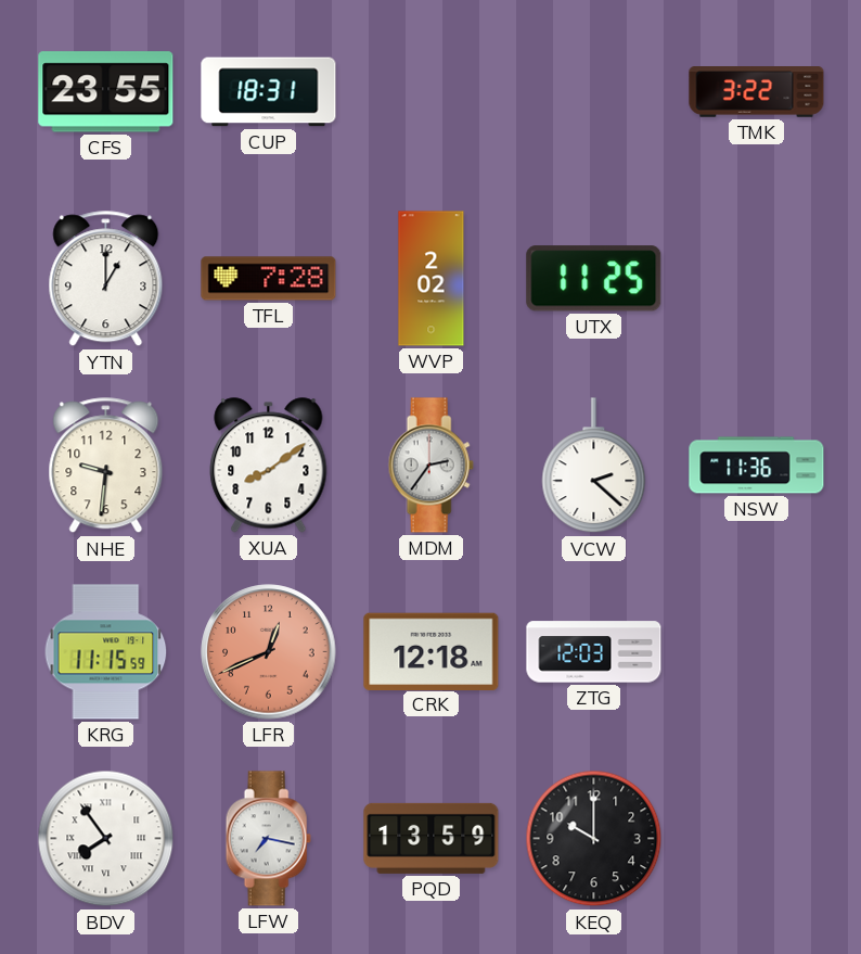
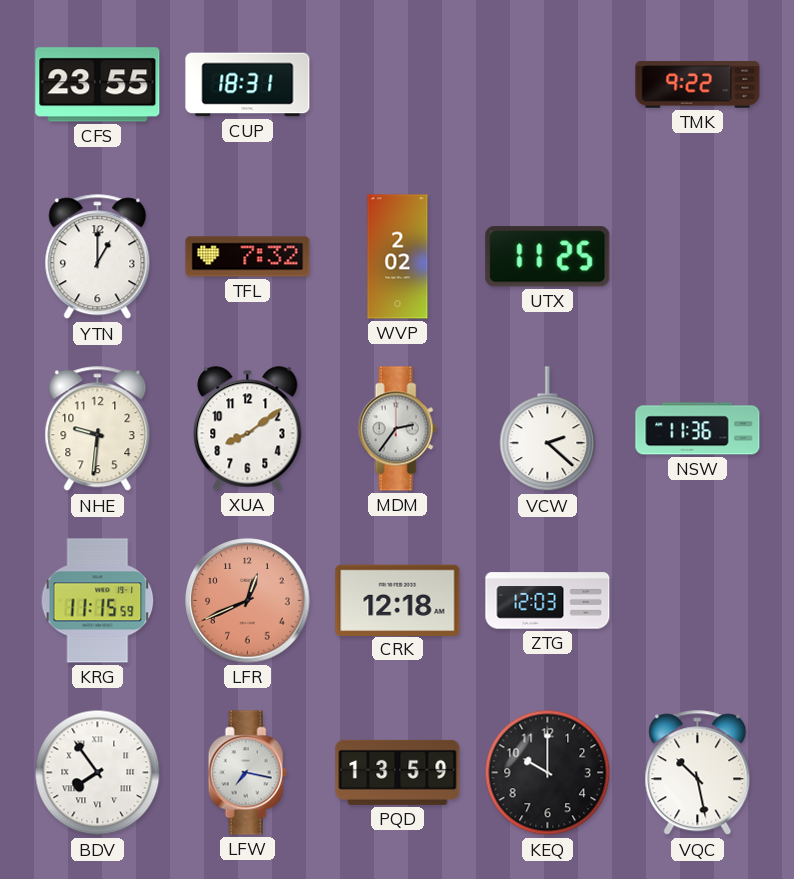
TMK: 3:22 -> 9:22 (698, 85)
TFL: 7:28 -> 7:32 (248, 257)
VQC: none -> 10:28 (698, 773)
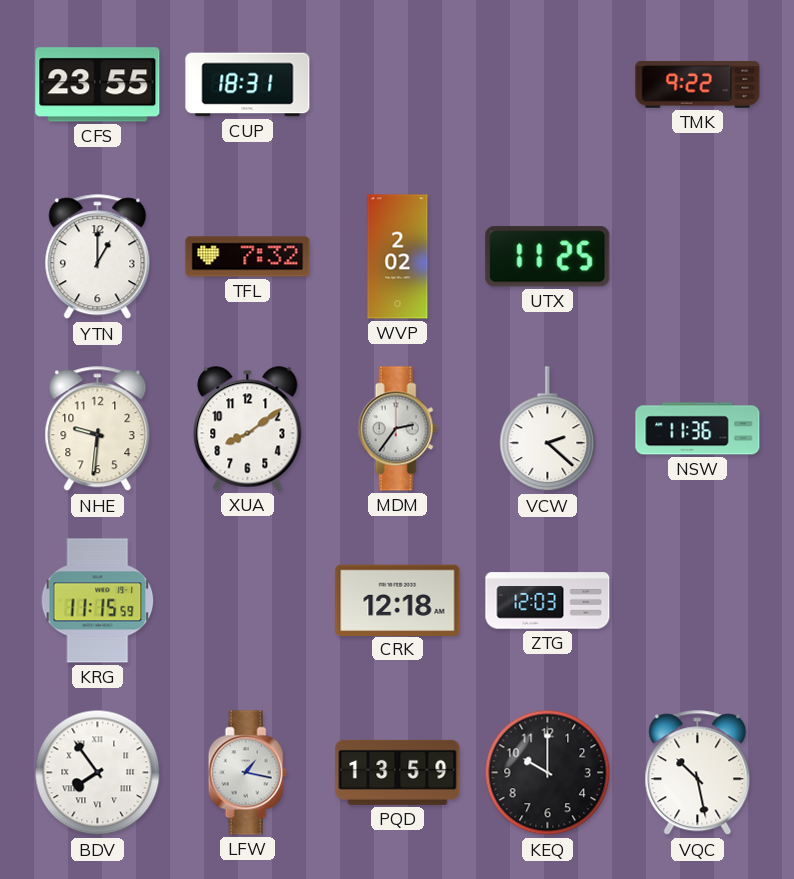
LFR: 12:41 -> none (248, 601)
LFW: 7:17 -> 1:17 (247, 773)
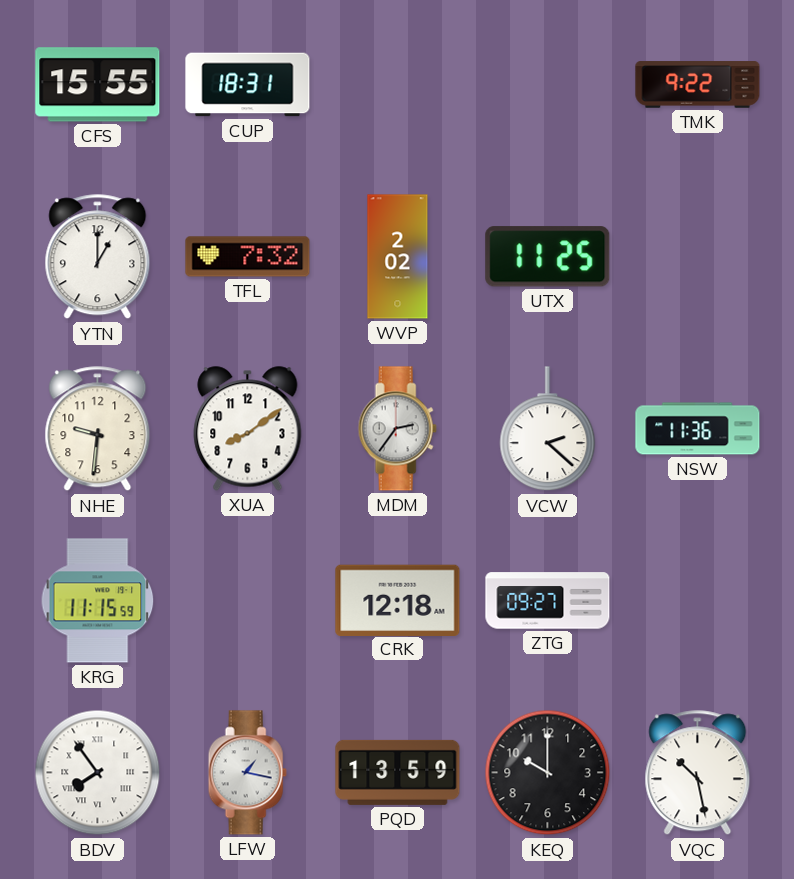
CFS: 23:55 -> 15:55 (98, 85)
ZTG: 12:03 -> 09:27 (548, 601)
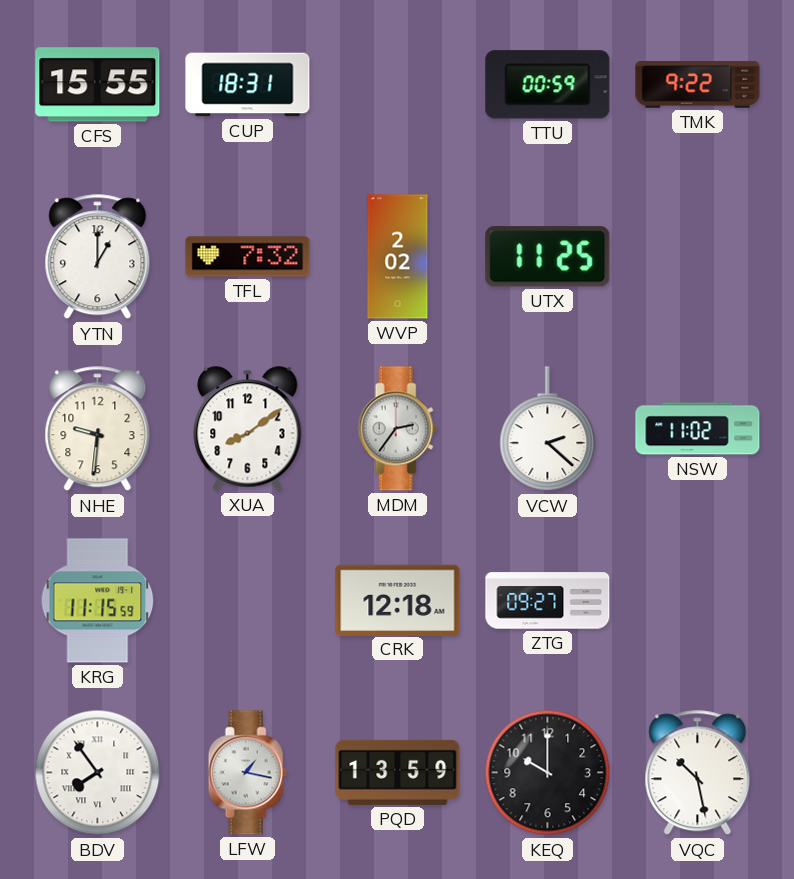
TTU: none -> 00:59 (548, 85)
NSW: 11:36 -> 11:02 (698, 429)
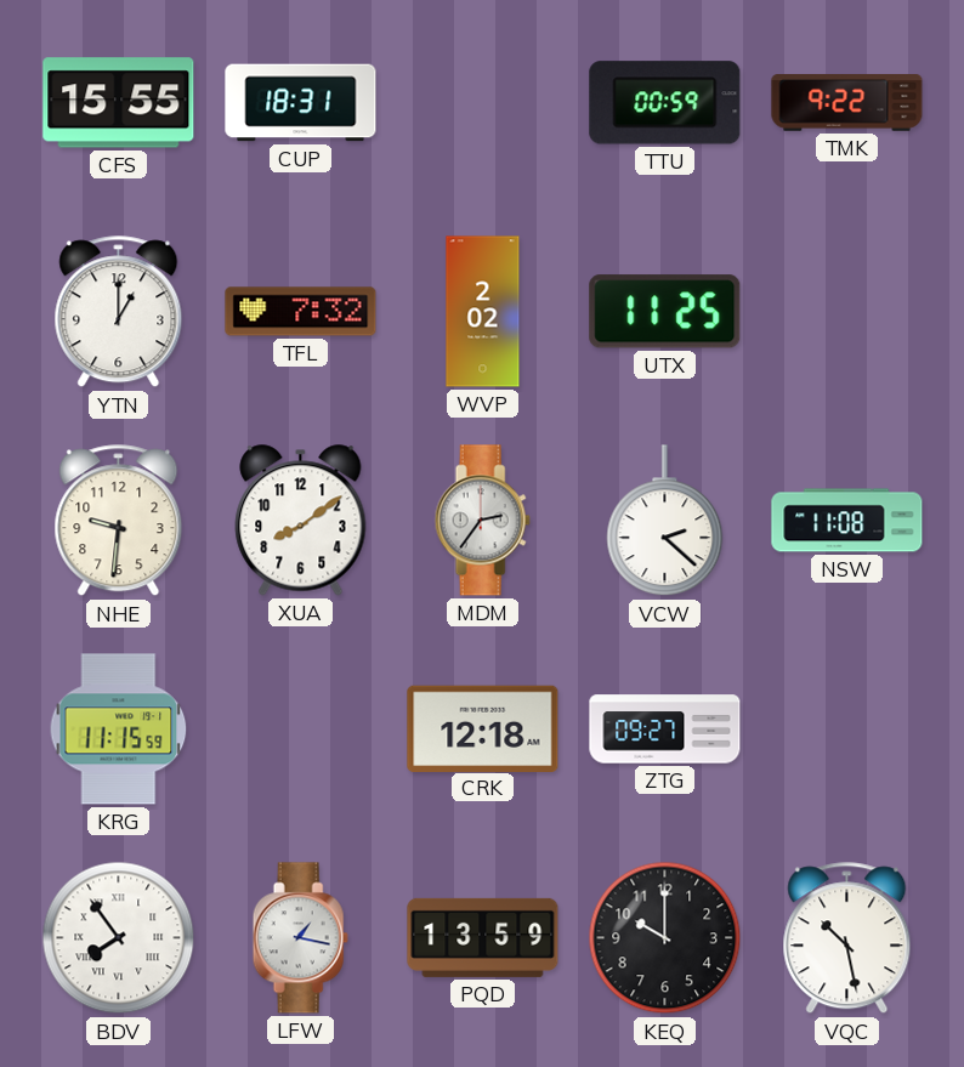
NSW: 11:02 -> 11:08 (847, 521)
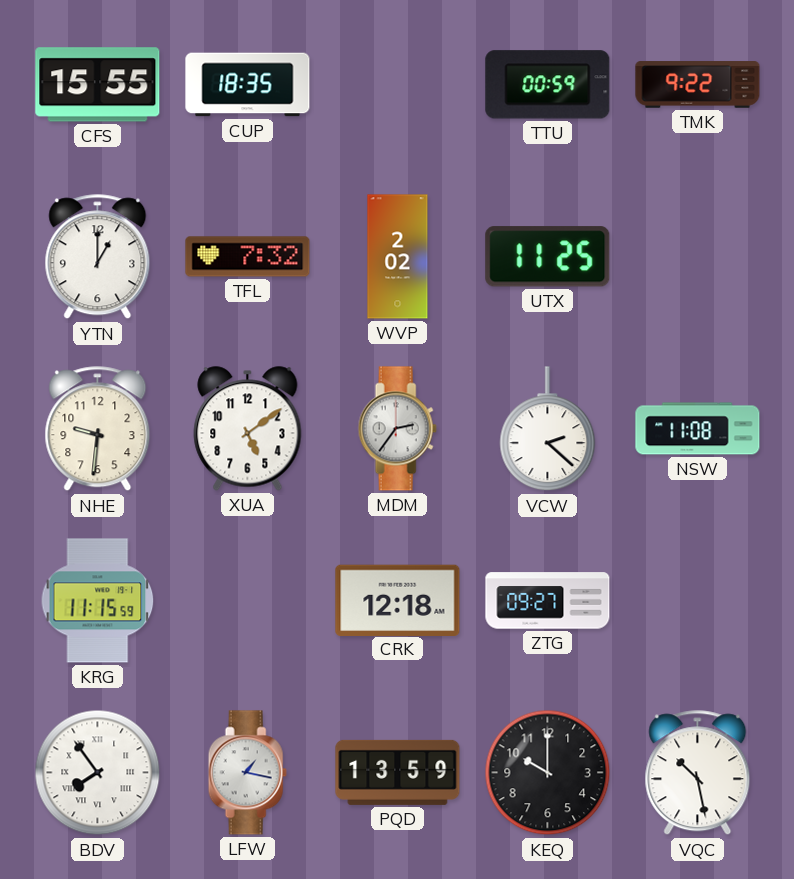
CUP: 18:31 -> 18:35 (248, 85)
XUA: 8:09 -> 5:09 (248, 429)
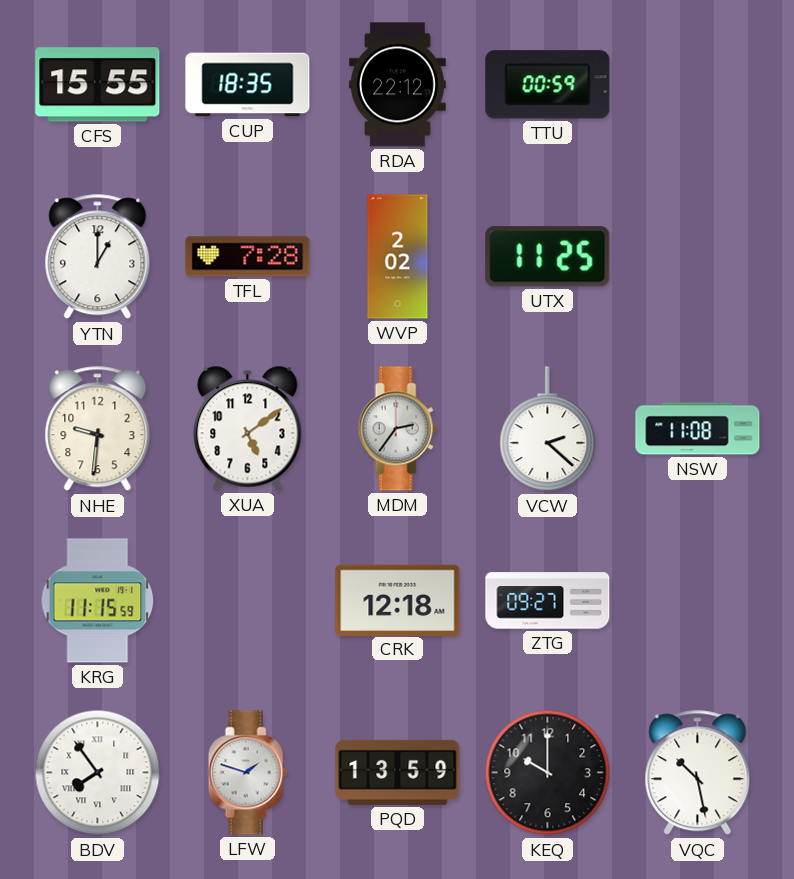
RDA: none -> 22:12 (397, 85)
TMK: 9:22 -> none (698, 85)
TFL: 7:32 -> 7:28 (248, 257)
LFW: 1:17 -> 1:48 (247, 773)
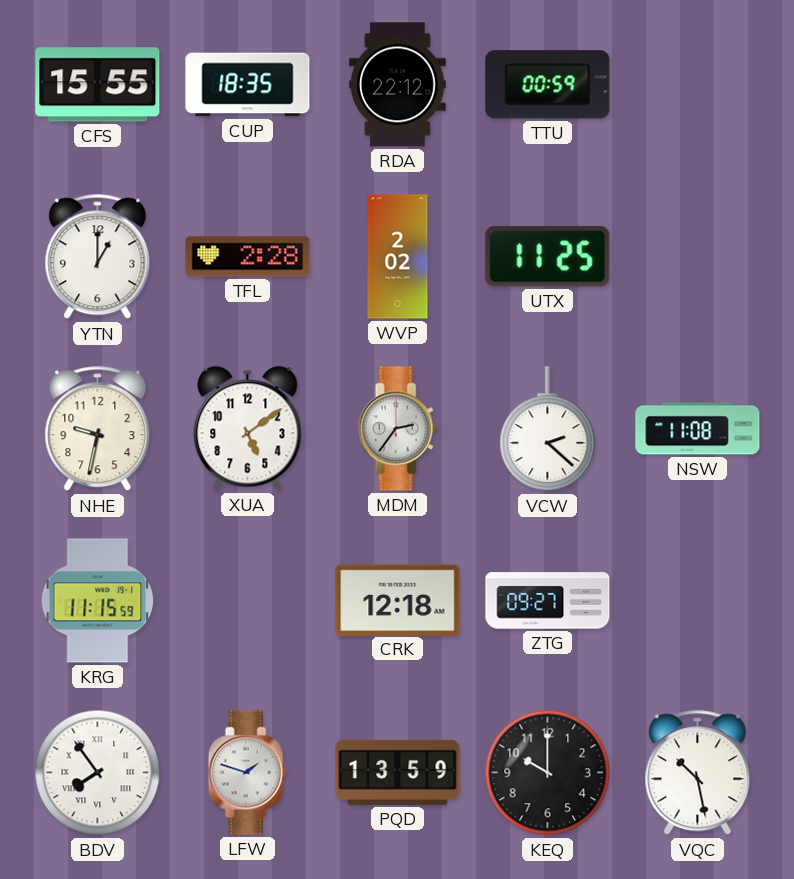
TFL: 7:28 -> 2:28 (248, 257)
NHE: 9:31 -> 9:32 (98, 429)
